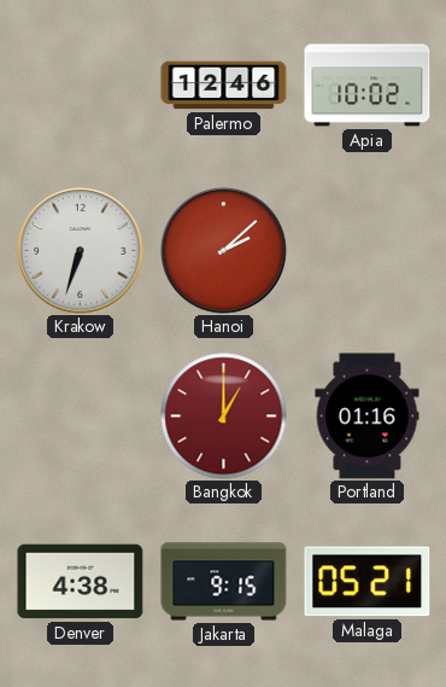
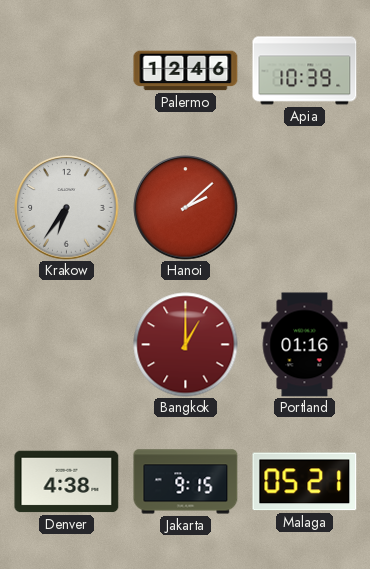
Apia: 10:02 -> 10:39 (305, 71)
Krakow: 6:33 -> 6:36 (67, 208)
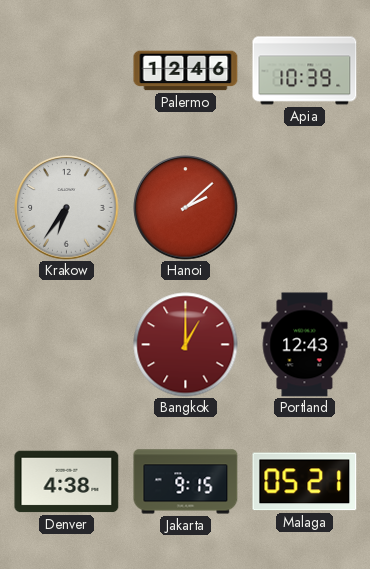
Portland: 01:16 -> 12:43 (305, 345)
